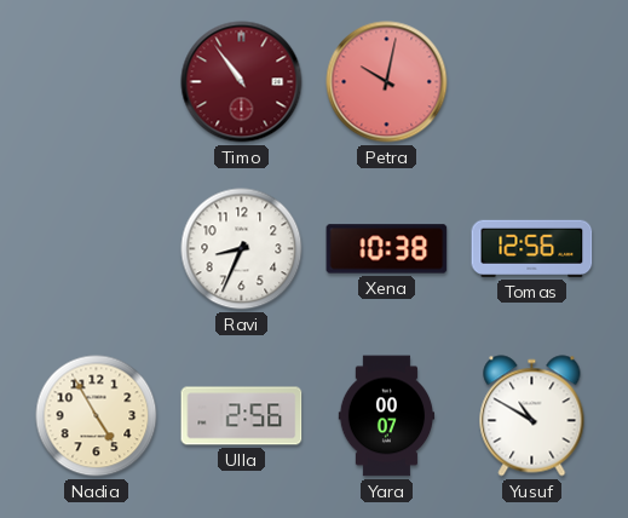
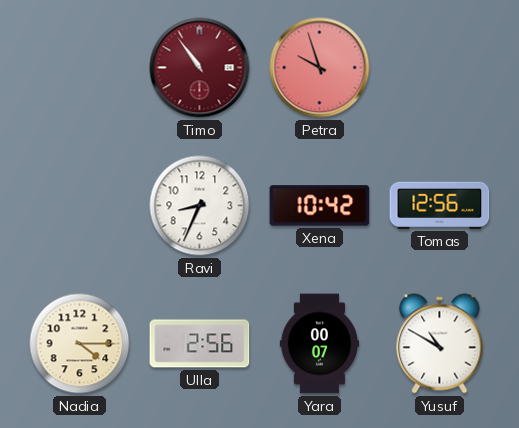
Petra: 10:02 -> 9:57 (320, 68)
Xena: 10:38 -> 10:42 (320, 206)
Nadia: 4:55 -> 4:15 (80, 344)
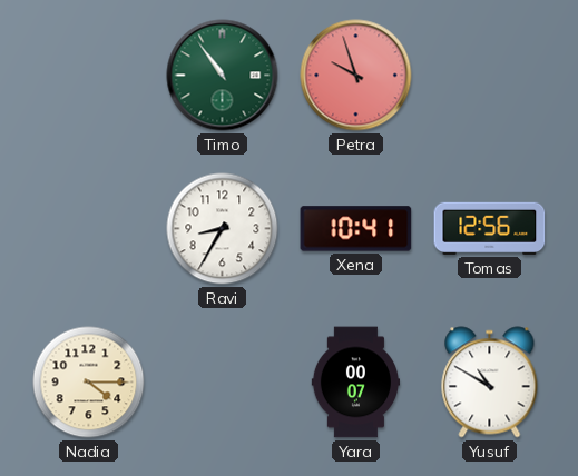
Timo dial: burgundy -> green (223, 76)
Ravi: 8:34 -> 8:35 (223, 229)
Xena: 10:42 -> 10:41 (356, 229)
Ulla: 2:56 -> none (200, 344)
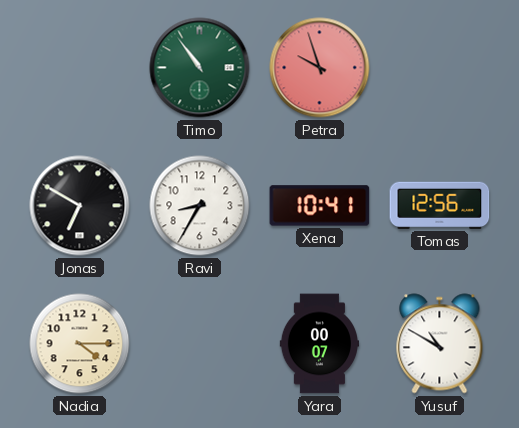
Jonas: none -> 6:50 (80, 206)
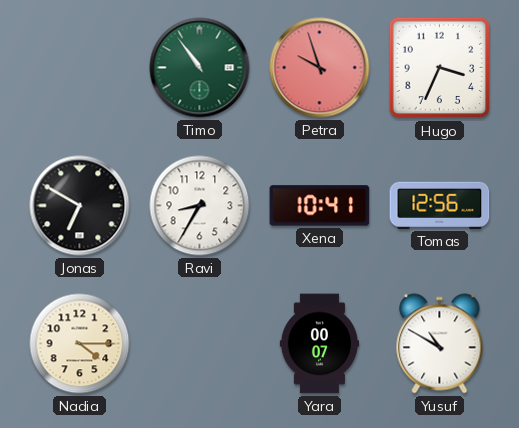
Hugo: none -> 3:34 (440, 68)
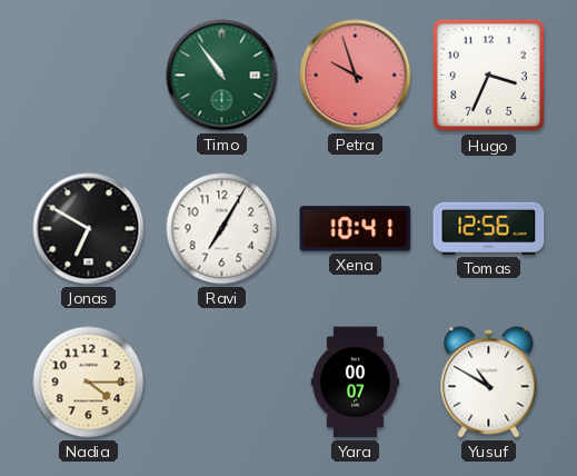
Ravi: 8:35 -> 7:05 (222, 229)
